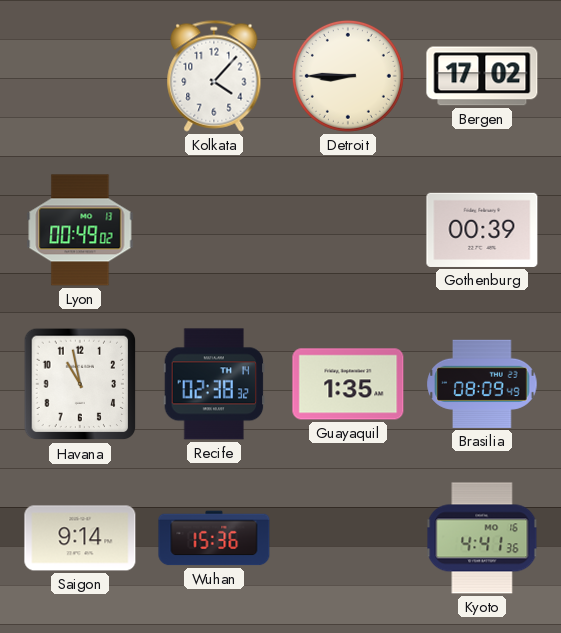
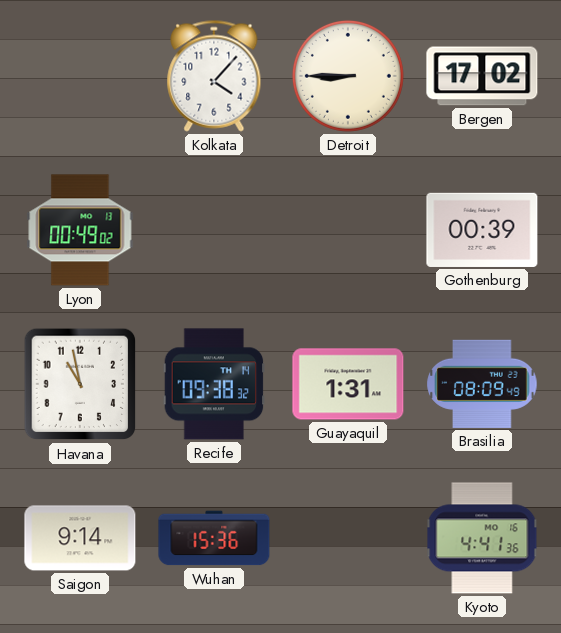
Recife: 02:38 -> 09:38 (214, 384)
Guayaquil: 1:35 -> 1:31 (348, 384)
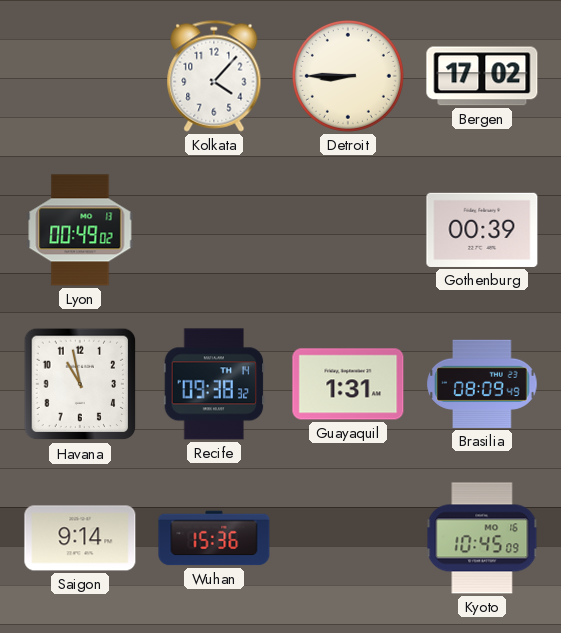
Kyoto: 4:41 -> 10:45 (482, 538)
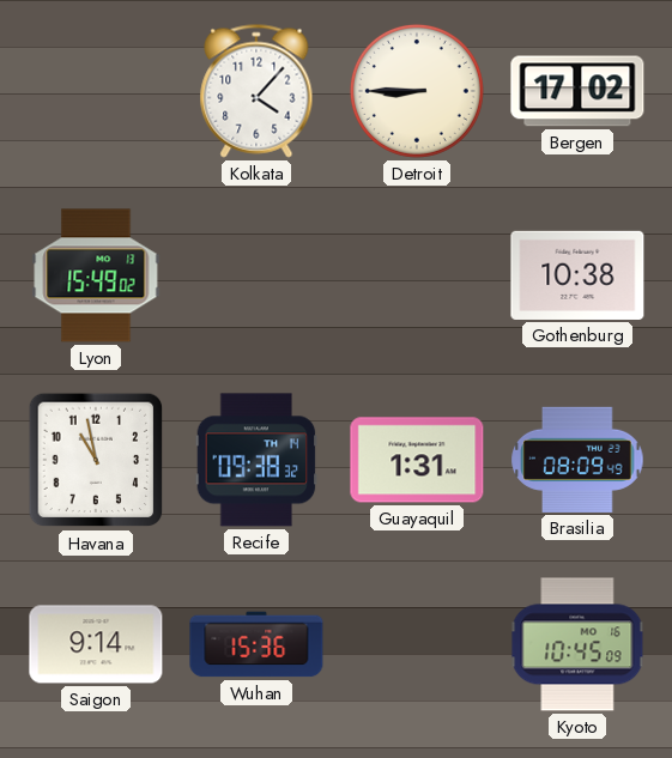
Lyon: 00:49 -> 15:49 (96, 275)
Gothenburg: 00:39 -> 10:38 (577, 275)
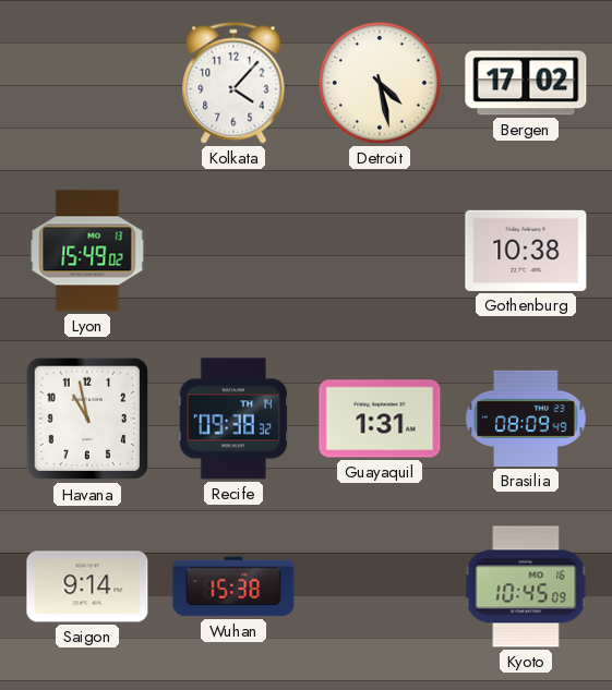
Detroit: 8:45 -> 4:28 (380, 83)
Wuhan: 15:36 -> 15:38 (233, 586)
